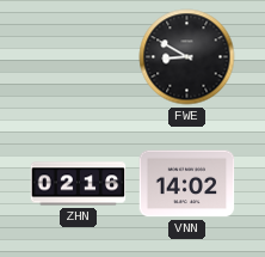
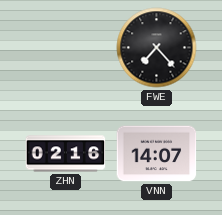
FWE: 8:50 -> 7:23 (157, 48)
VNN: 14:02 -> 14:07 (157, 154)
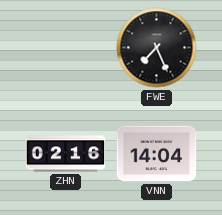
FWE: 7:23 -> 7:26 (157, 48)
VNN: 14:07 -> 14:04 (157, 154)
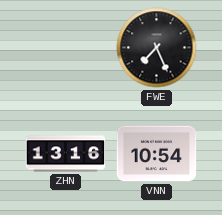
ZHN: 02:16 -> 13:16 (66, 154)
VNN: 14:04 -> 10:54 (157, 154)
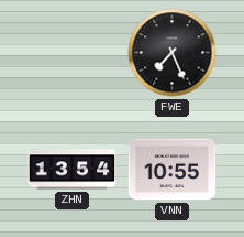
ZHN: 13:16 -> 13:54 (73, 170)
VNN: 10:54 -> 10:55 (173, 170)
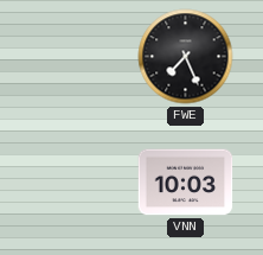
ZHN: 13:54 -> none (73, 170)
VNN: 10:55 -> 10:03 (186, 183)
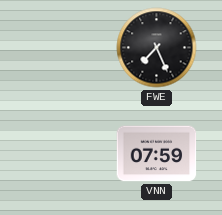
VNN: 10:03 -> 07:59 (157, 154)
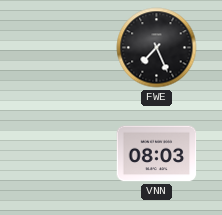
VNN: 07:59 -> 08:03 (157, 154)
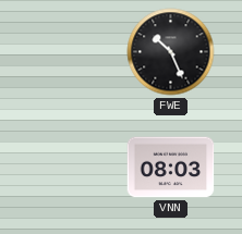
FWE: 7:26 -> 10:26 (171, 52)
